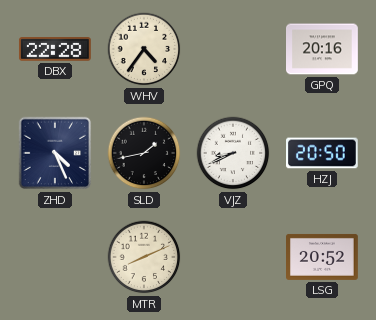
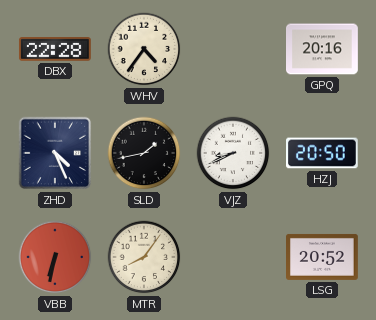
VBB: none -> 6:32 (55, 257)
MTR: 8:11 -> 8:06 (144, 257)
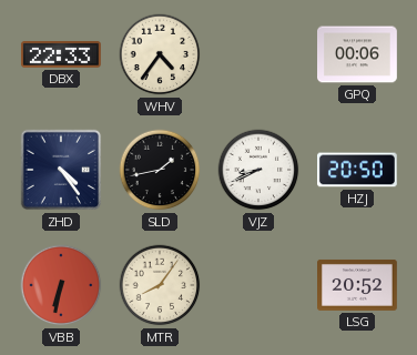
DBX: 22:28 -> 22:33 (61, 54)
GPQ: 20:16 -> 00:06 (358, 54)
ZHD: 4:26 -> 4:24 (61, 170)
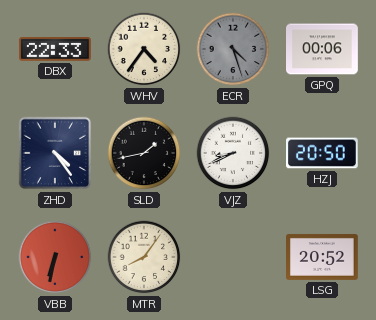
ECR: none -> 4:27 (233, 49)
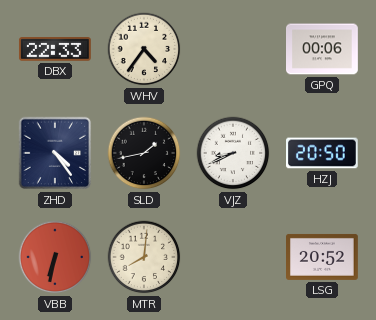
ECR: 4:27 -> none (233, 49)
MTR: 8:06 -> 8:01 (144, 257)
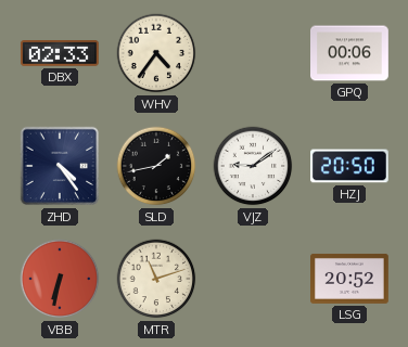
DBX: 22:33 -> 02:33 (60, 53)
VJZ: 8:41 -> 9:09 (253, 166)
MTR: 8:01 -> 11:12 (156, 279)
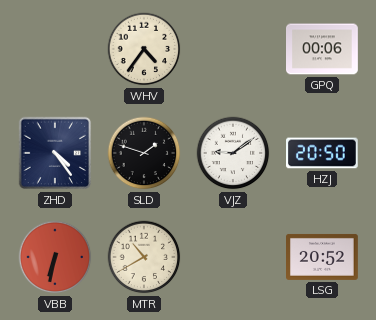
DBX: 02:33 -> none (60, 53)
SLD: 1:43 -> 1:48 (144, 153)
MTR: 11:12 -> 10:40 (144, 257)
